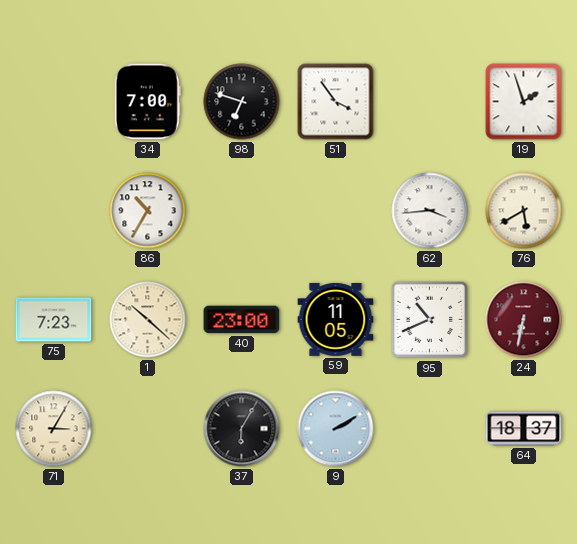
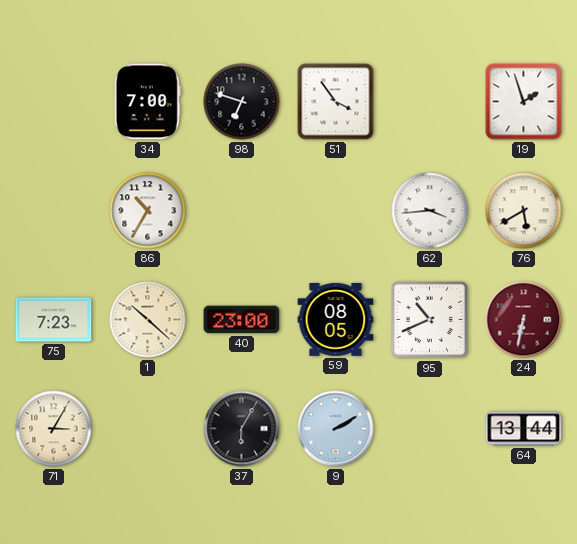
59: 11:05 -> 08:05 (336, 320)
64: 18:37 -> 13:44 (524, 429)
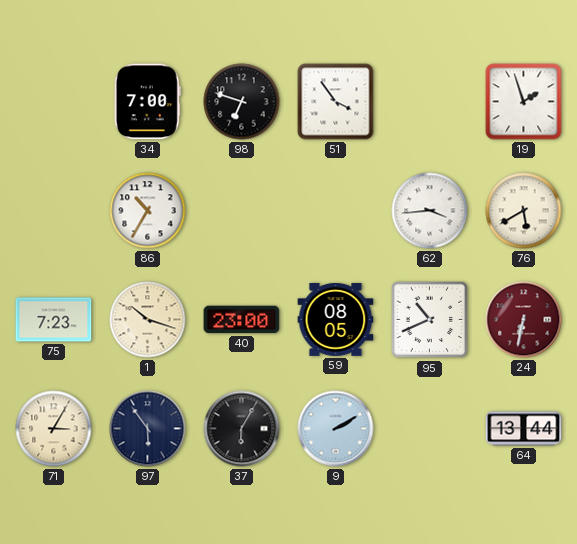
1: 10:22 -> 10:18 (148, 320)
97: none -> 5:54 (148, 429)
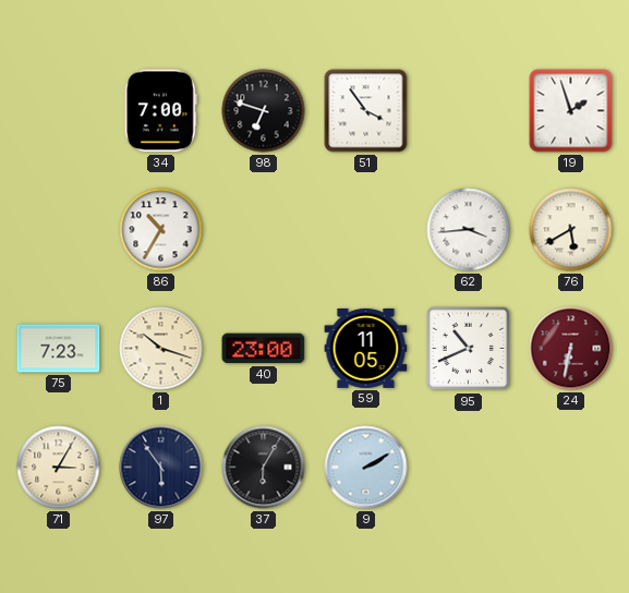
59: 08:05 -> 11:05 (366, 349)
64: 13:44 -> none (524, 429)
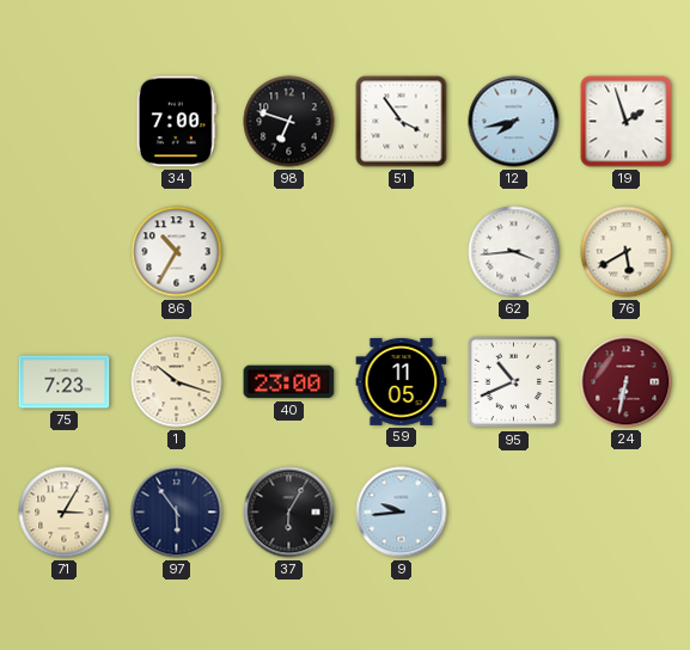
12: none -> 7:43 (514, 122)
9: 2:10 -> 9:44 (402, 513)
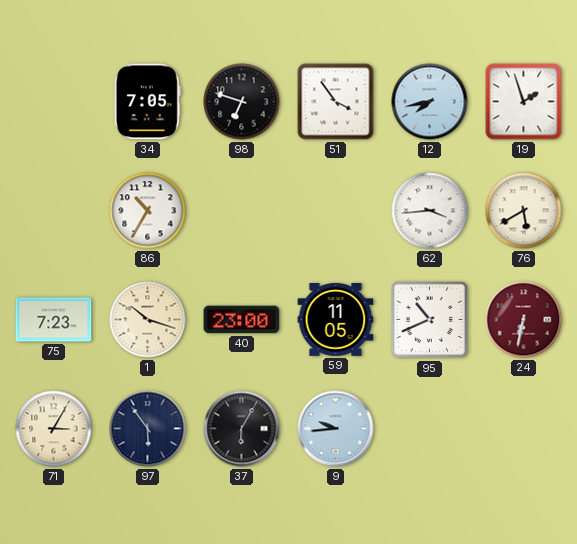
34: 7:00 -> 7:05 (147, 102)
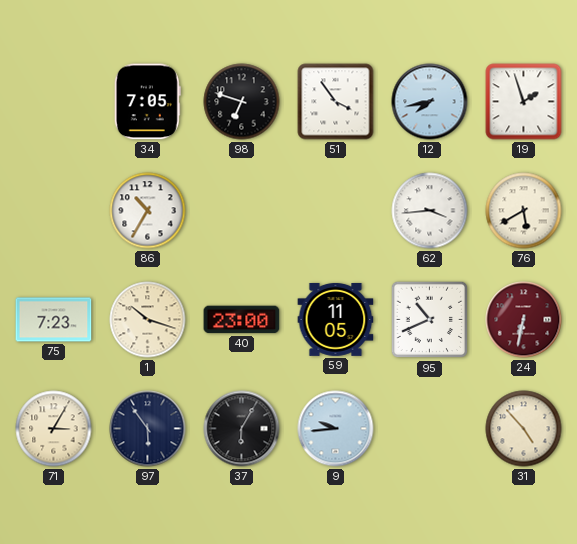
31: none -> 4:53 (524, 429)
